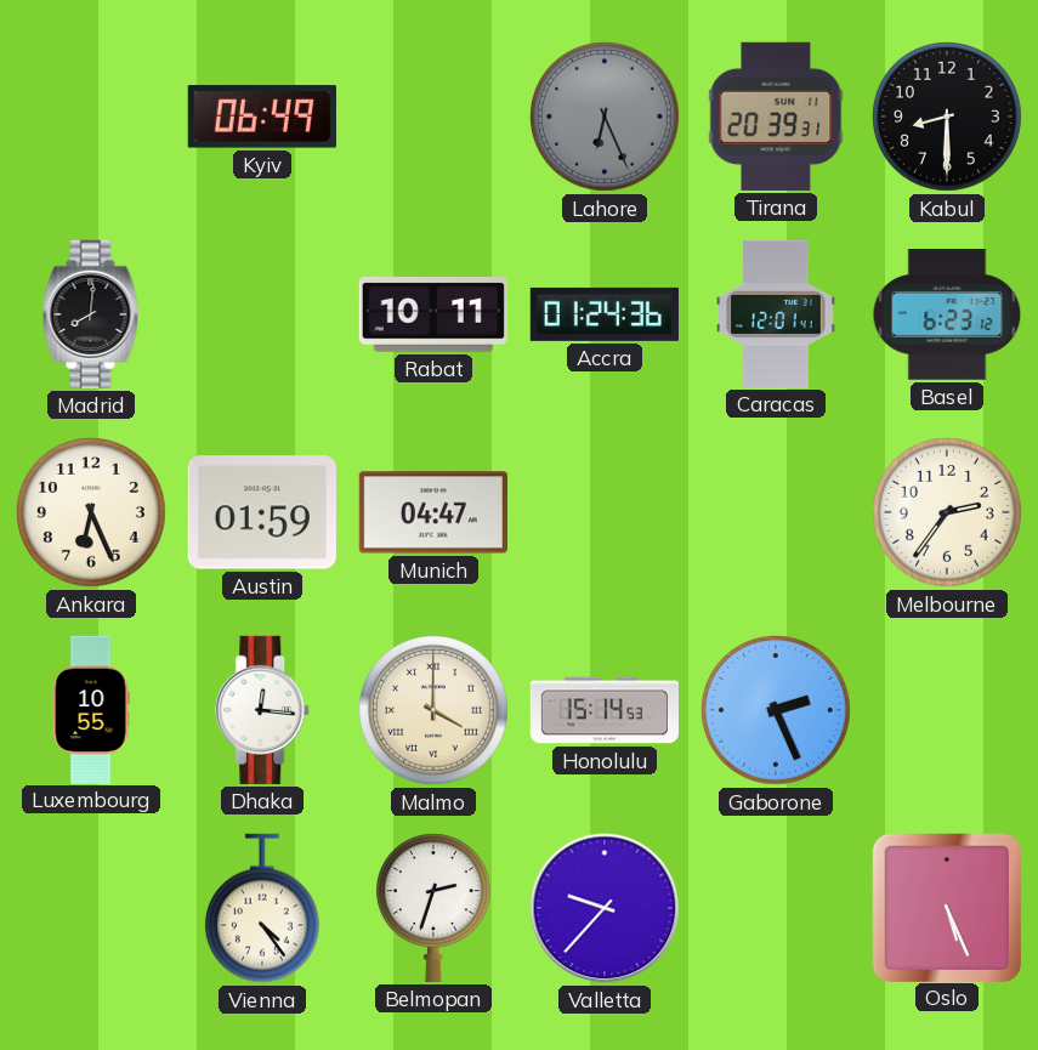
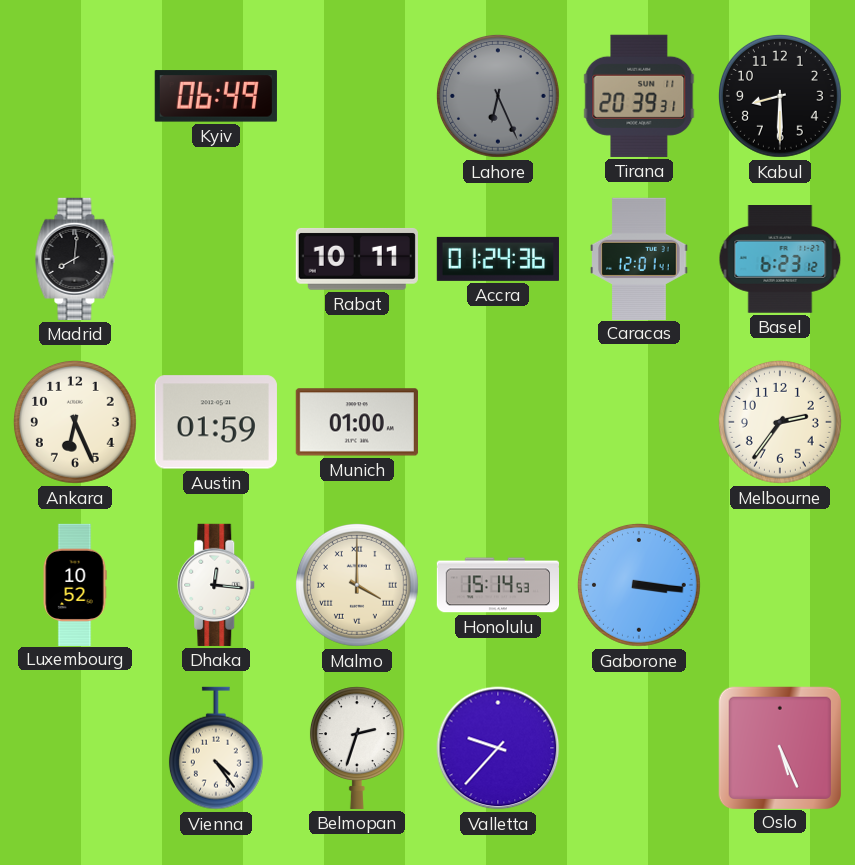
Munich: 04:47 -> 01:00 (357, 422)
Luxembourg: 10:55 -> 10:52 (75, 584)
Gaborone: 2:26 -> 3:16 (639, 585)
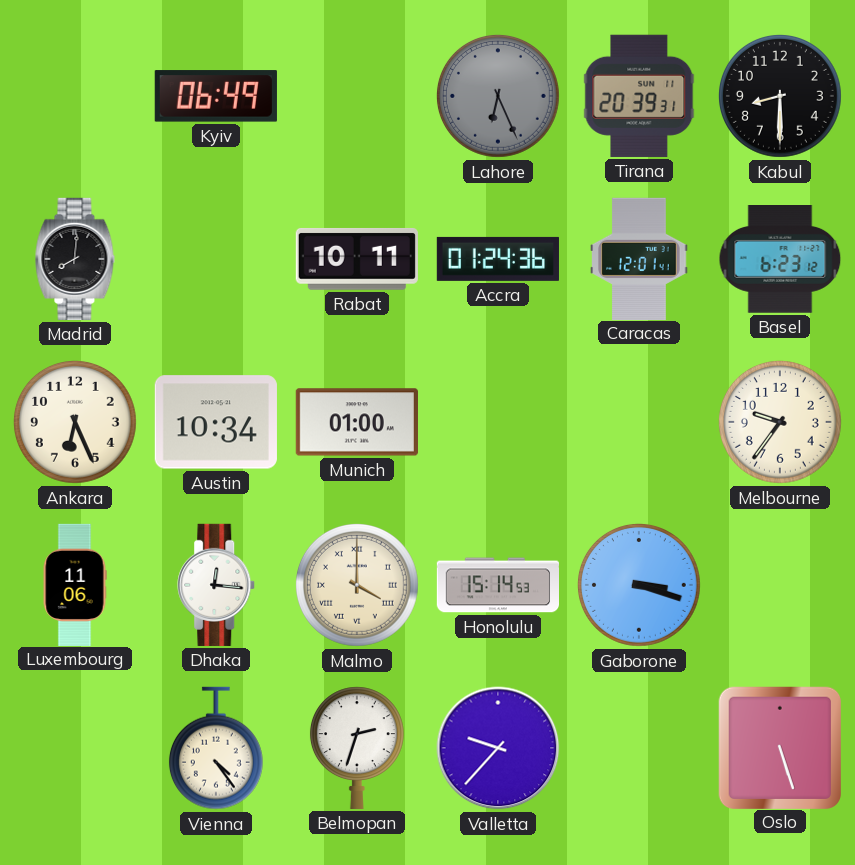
Austin: 01:59 -> 10:34 (216, 422)
Melbourne: 2:36 -> 9:36 (780, 422)
Luxembourg: 10:52 -> 11:06 (75, 584)
Gaborone: 3:16 -> 3:18 (639, 585)
Oslo: 5:26 -> 5:27 (779, 747)
